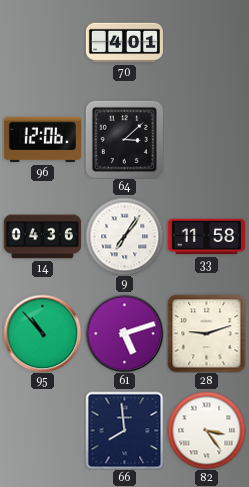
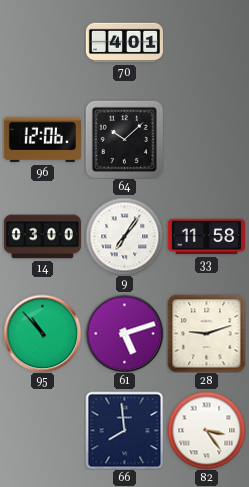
64: 3:08 -> 10:08 (124, 139)
14: 04:36 -> 03:00 (42, 237)
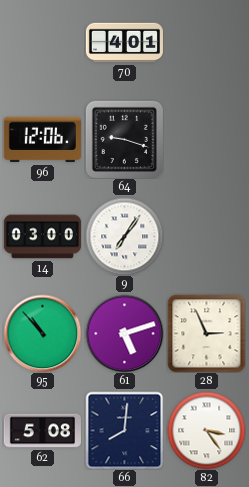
64: 10:08 -> 9:18 (124, 139)
33: 11:58 -> none (206, 237)
28: 9:12 -> 2:56 (206, 333)
62: none -> 5:08 (42, 431)
66: 7:59 -> 8:01 (124, 430)
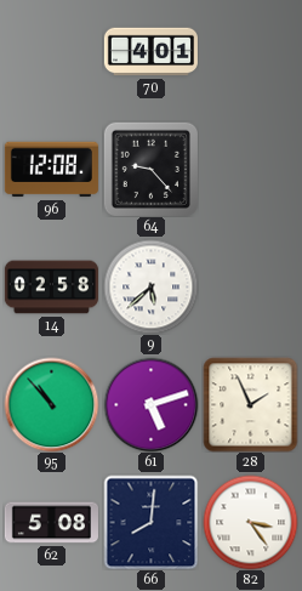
96: 12:06 -> 12:08 (51, 170)
64: 9:18 -> 9:23 (150, 169)
14: 03:00 -> 02:58 (51, 288)
9: 7:06 -> 5:38 (150, 286)
28: 2:56 -> 1:56 (250, 404)
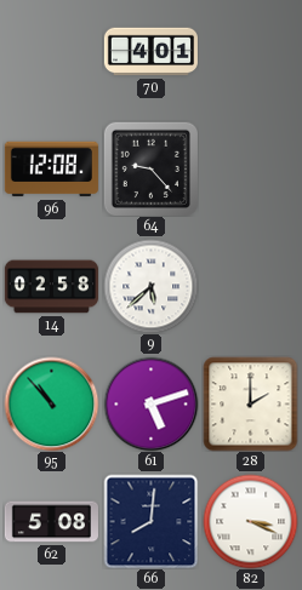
28: 1:56 -> 2:00 (250, 403)
82: 3:24 -> 3:19 (250, 521)
